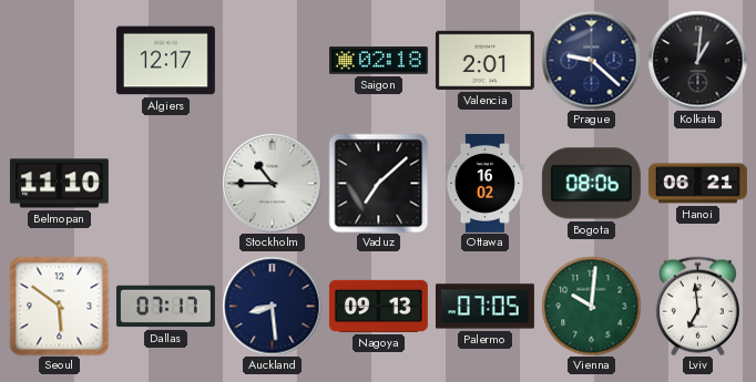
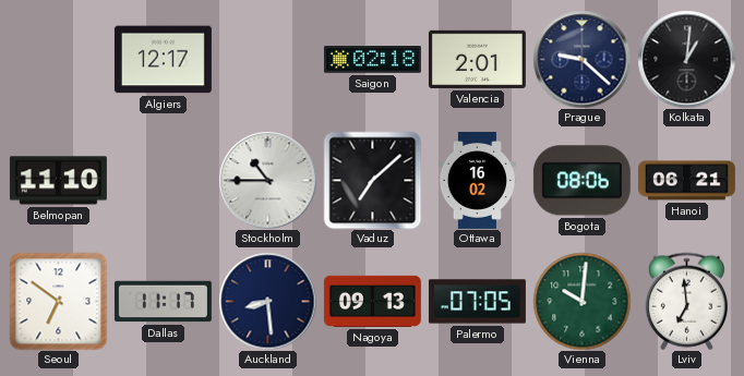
Seoul: 5:51 -> 6:51 (58, 301)
Dallas: 07:17 -> 11:17 (163, 302)
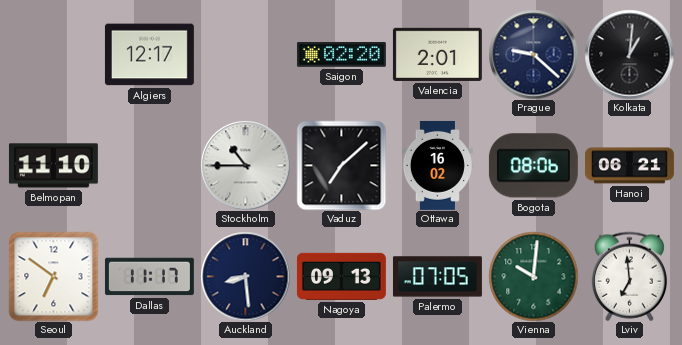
Saigon: 02:18 -> 02:20 (341, 55)
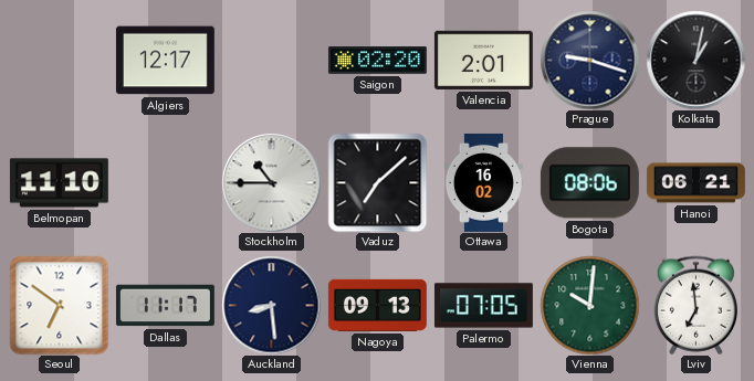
Prague: 9:22 -> 9:18 (589, 60)
Kolkata: 1:01 -> 1:02 (695, 60)
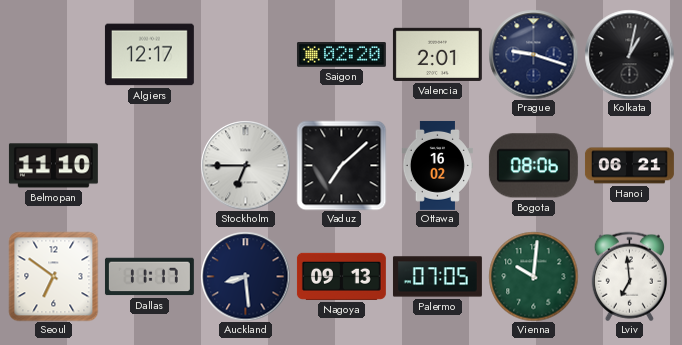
Stockholm: 10:45 -> 6:45 (245, 165)
